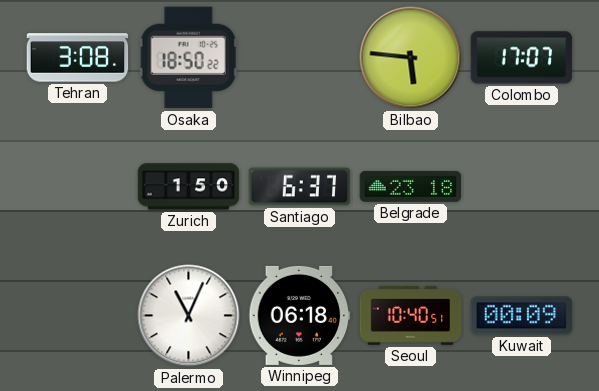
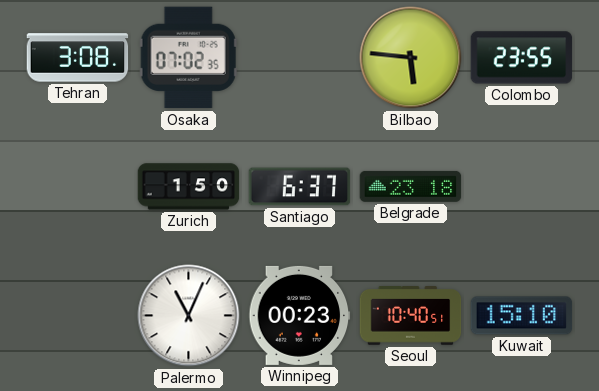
Osaka: 18:50 -> 07:02 (188, 58)
Colombo: 17:07 -> 23:55 (522, 58)
Winnipeg: 06:18 -> 00:23 (300, 315)
Kuwait: 00:09 -> 15:10 (522, 316)
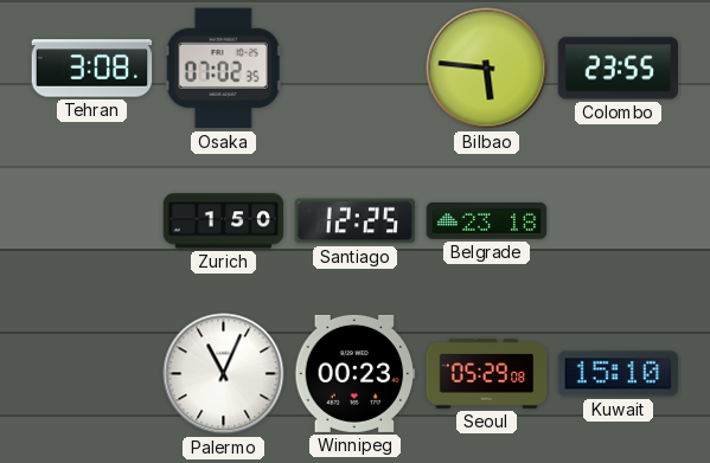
Santiago: 6:37 -> 12:25 (356, 221)
Seoul: 10:40 -> 05:29 (487, 374)
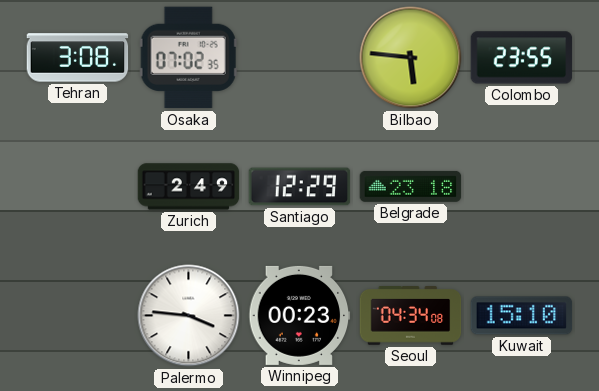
Zurich: 1:50 -> 2:49 (189, 187)
Santiago: 12:25 -> 12:29 (300, 187)
Palermo: 11:04 -> 3:46 (189, 316)
Seoul: 05:29 -> 04:34 (411, 316)
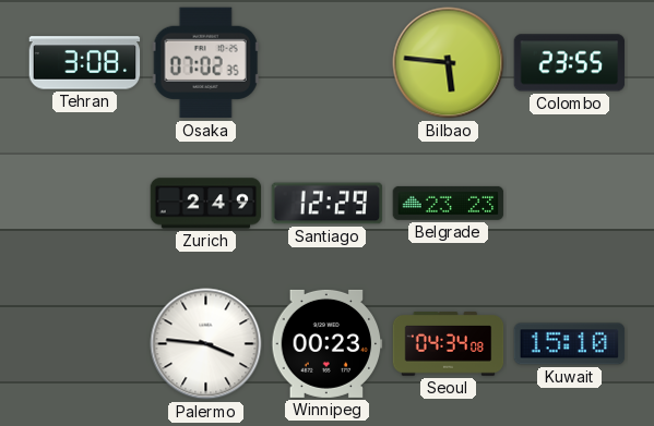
Belgrade: 23:18 -> 23:23 (449, 203)
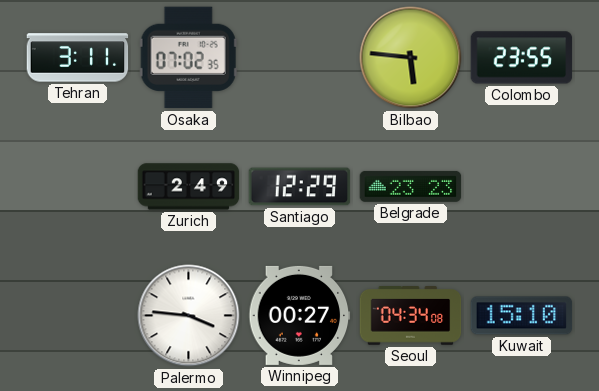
Tehran: 3:08 -> 3:11 (78, 58)
Winnipeg: 00:23 -> 00:27 (300, 315)
